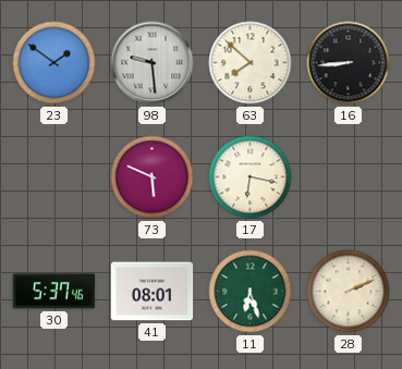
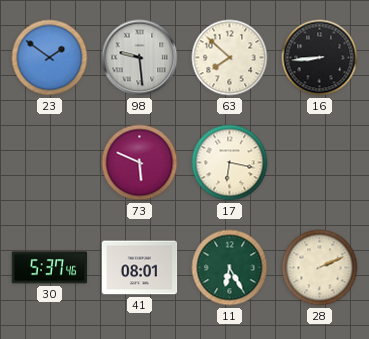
11: 6:27 -> 6:25 (230, 268)
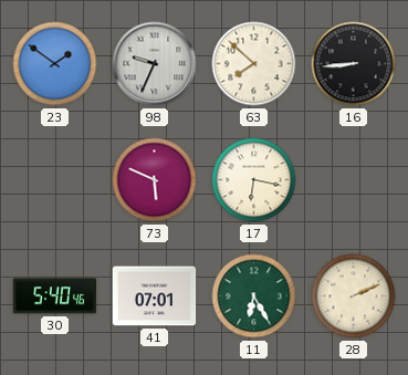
98: 9:29 -> 9:34 (155, 64)
30: 5:37 -> 5:40 (55, 296)
41: 08:01 -> 07:01 (155, 296)
